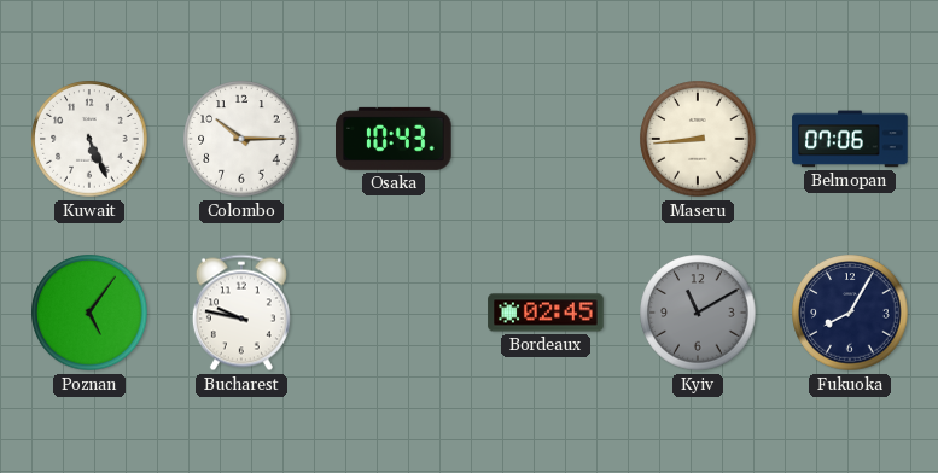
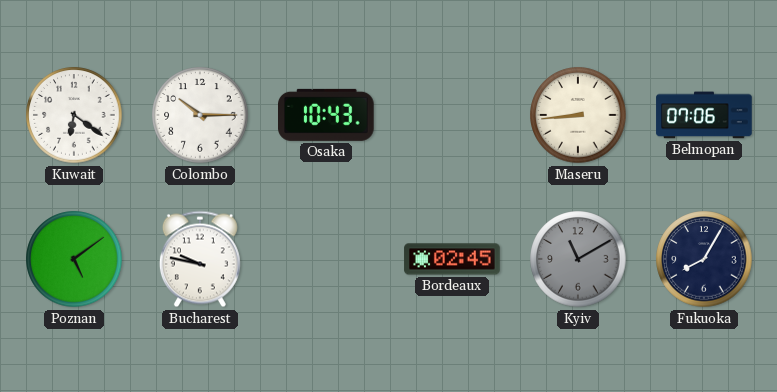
Kuwait: 5:26 -> 6:21 (74, 115)
Poznan: 5:06 -> 5:09 (74, 259)
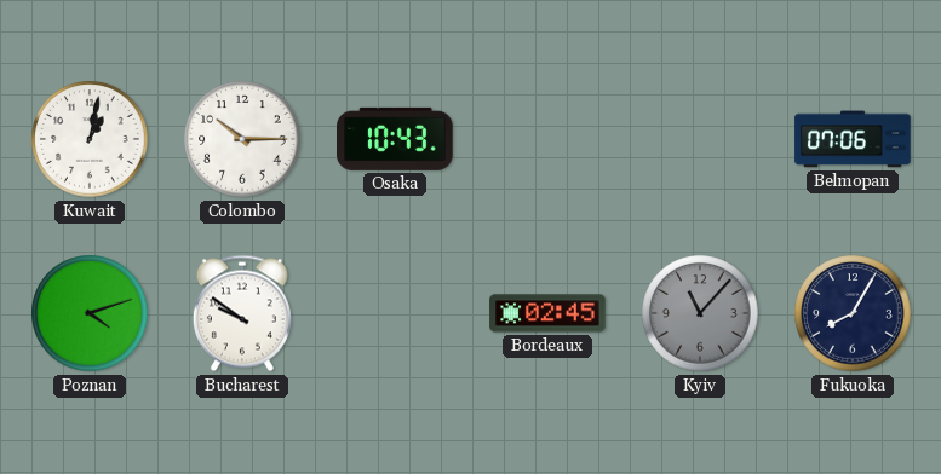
Kuwait: 6:21 -> 1:02 (90, 139)
Maseru: 8:44 -> none (578, 115)
Poznan: 5:09 -> 4:12 (90, 313)
Bucharest: 9:47 -> 9:51 (242, 313)
Kyiv: 11:10 -> 11:07 (700, 313)
